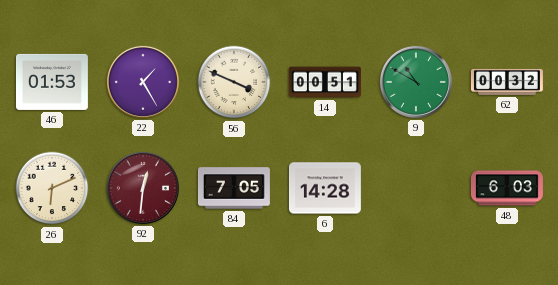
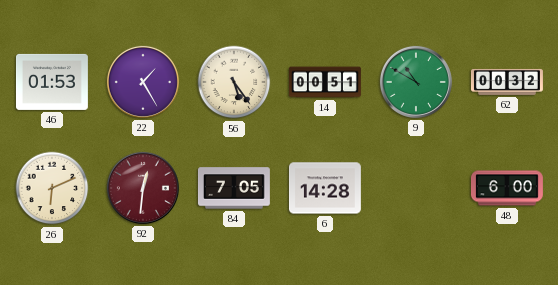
56: 3:49 -> 5:24 (234, 82)
48: 6:03 -> 6:00 (507, 188)
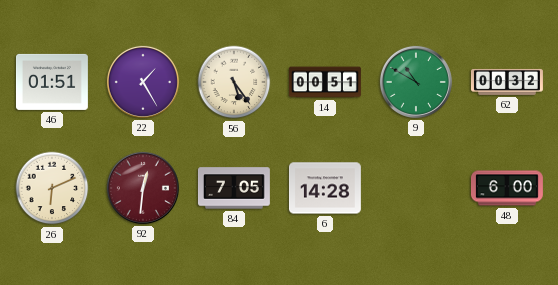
46: 01:53 -> 01:51 (52, 82)
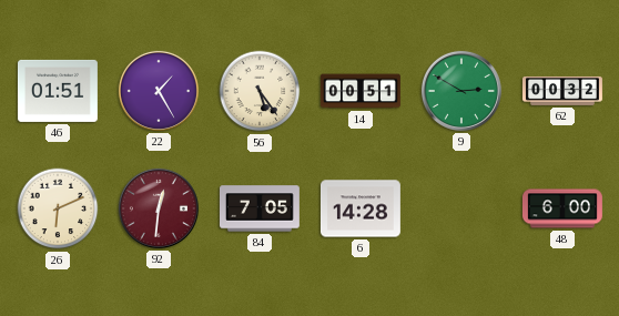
9: 10:50 -> 2:50 (461, 91)
